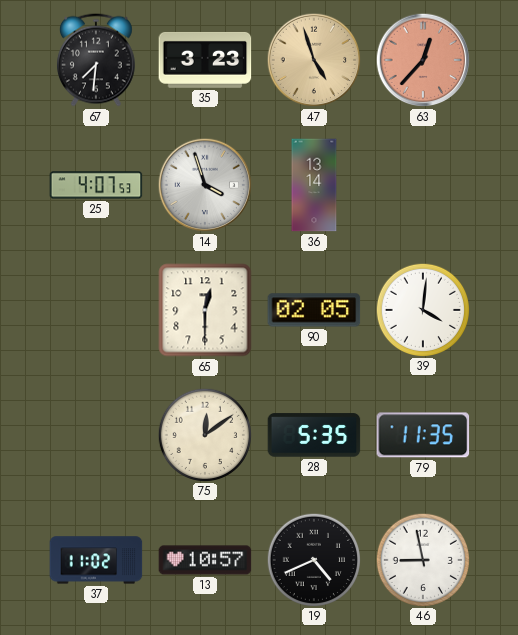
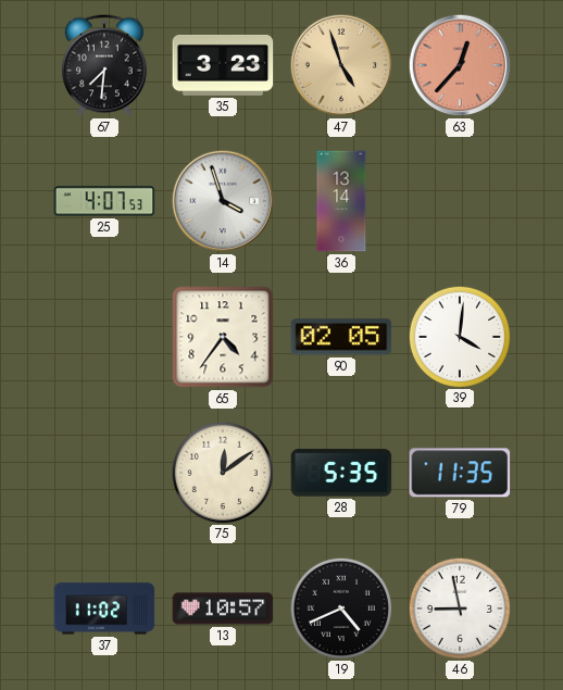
65: 12:30 -> 4:36 (223, 337)
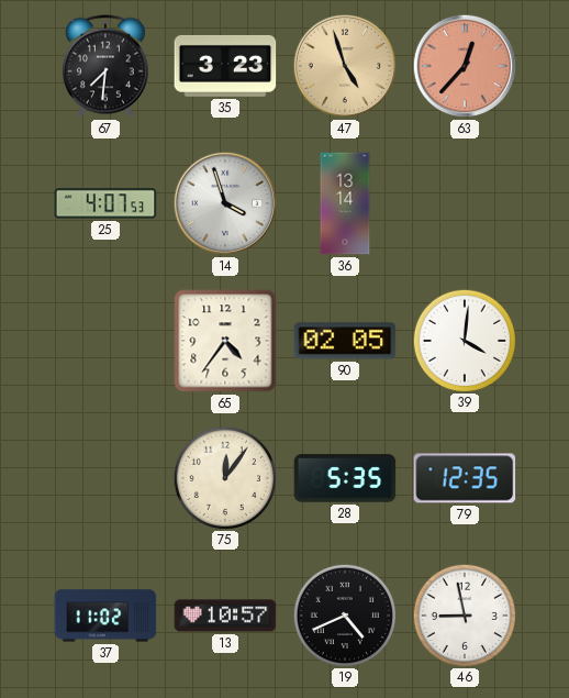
75: 12:09 -> 12:06 (224, 477)
79: 11:35 -> 12:35 (465, 478)
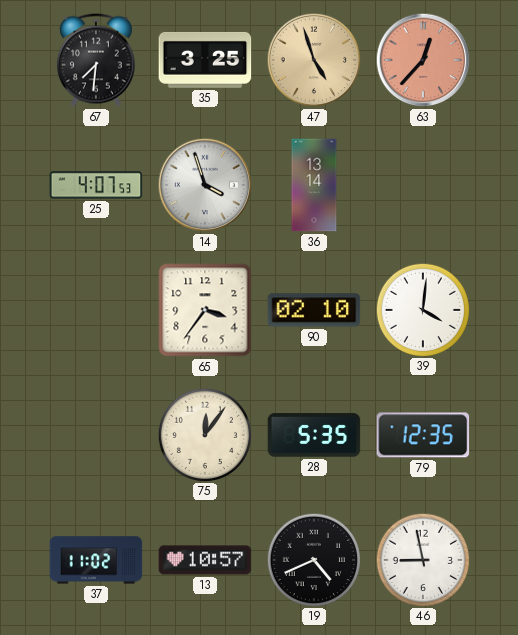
35: 3:23 -> 3:25 (205, 60)
65: 4:36 -> 3:36 (205, 310)
90: 02:05 -> 02:10 (314, 310)
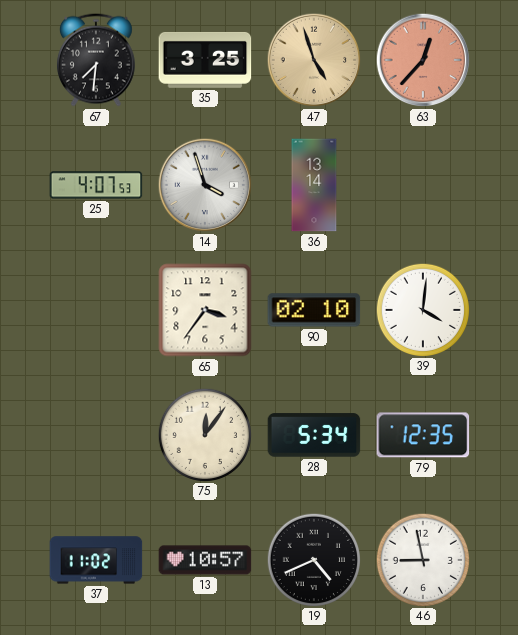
28: 5:35 -> 5:34 (314, 435)
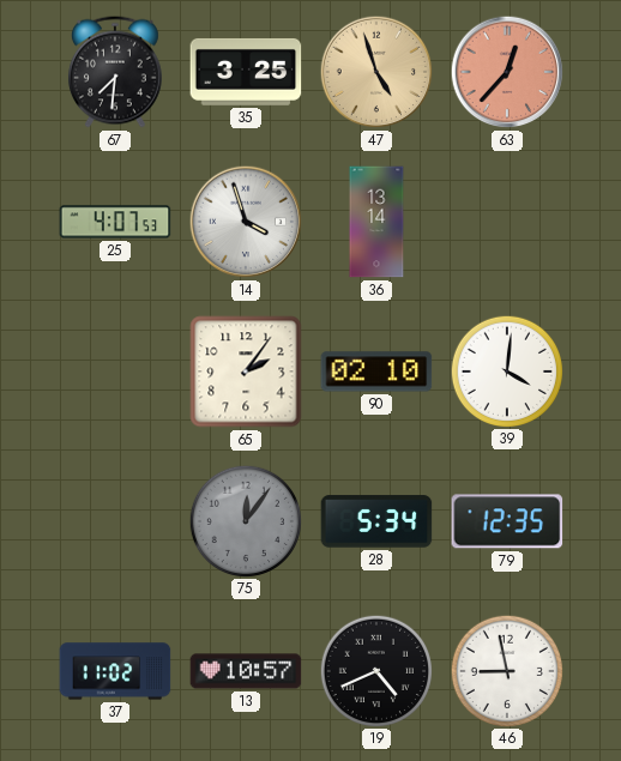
65: 3:36 -> 2:06 (246, 372)
75 dial: cream -> grey (245, 520)
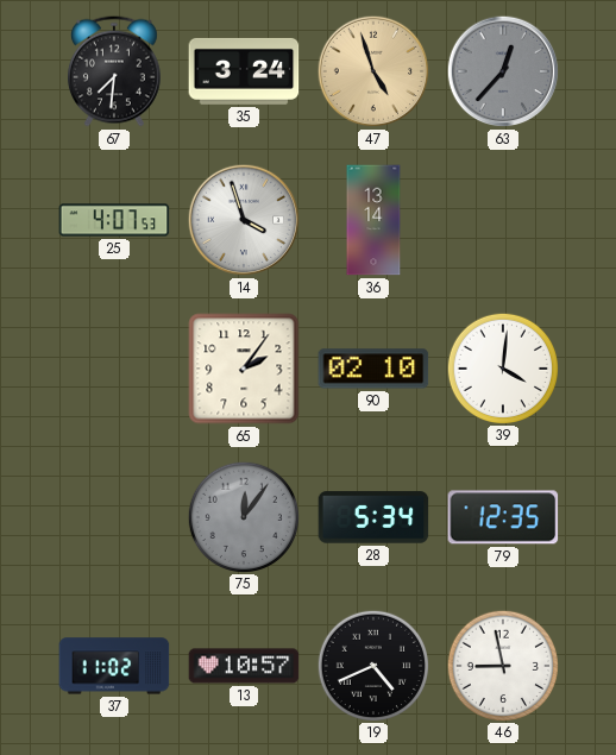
35: 3:25 -> 3:24 (244, 71)
63 dial: salmon -> grey (503, 71)
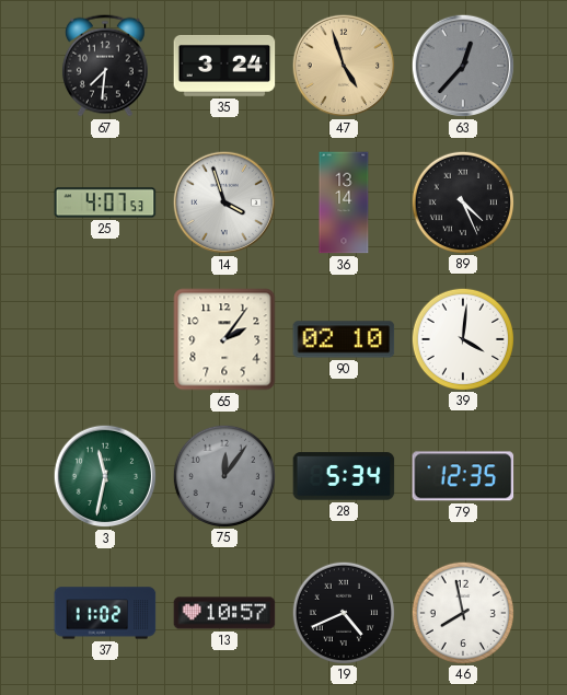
89: none -> 4:26 (462, 201)
3: none -> 11:32 (105, 476)
46: 8:58 -> 7:58 (462, 612)
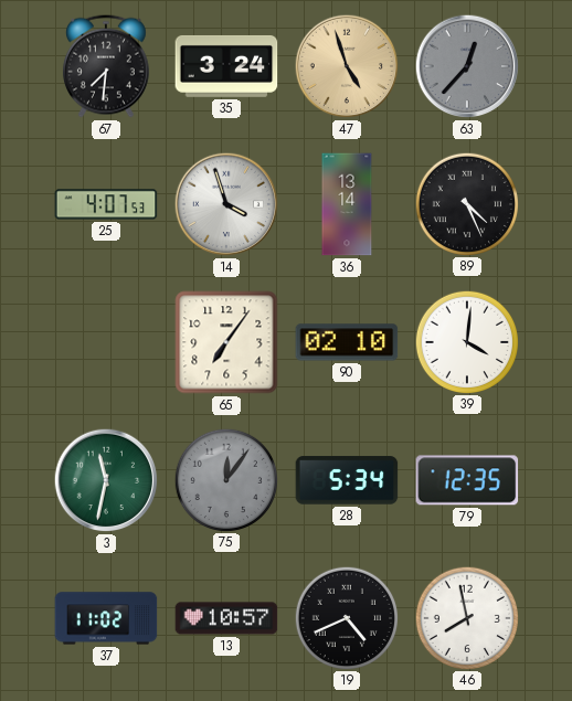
65: 2:06 -> 7:06 (226, 342)
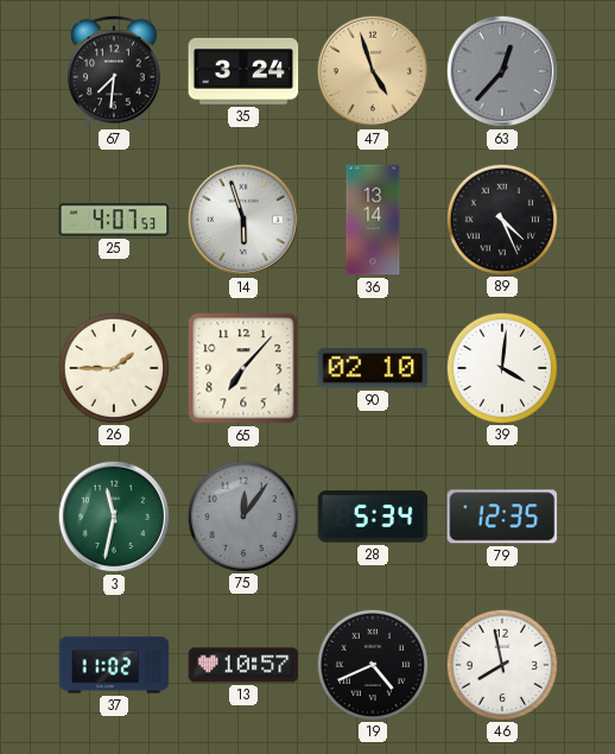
14: 3:57 -> 5:57 (243, 220)
26: none -> 1:45 (113, 367)
65: 7:06 -> 7:07 (243, 368)
